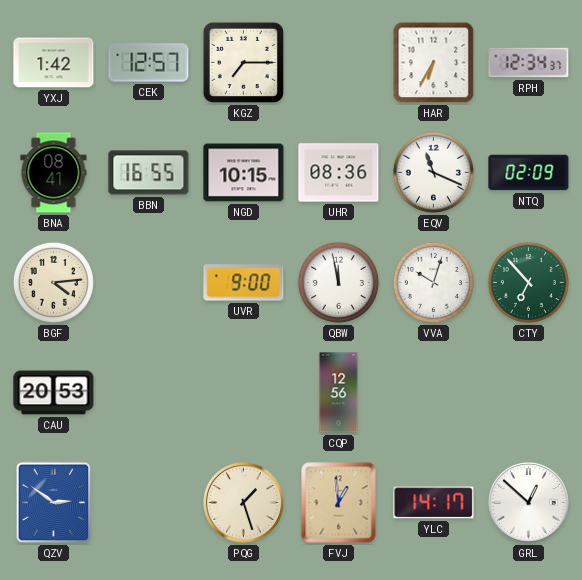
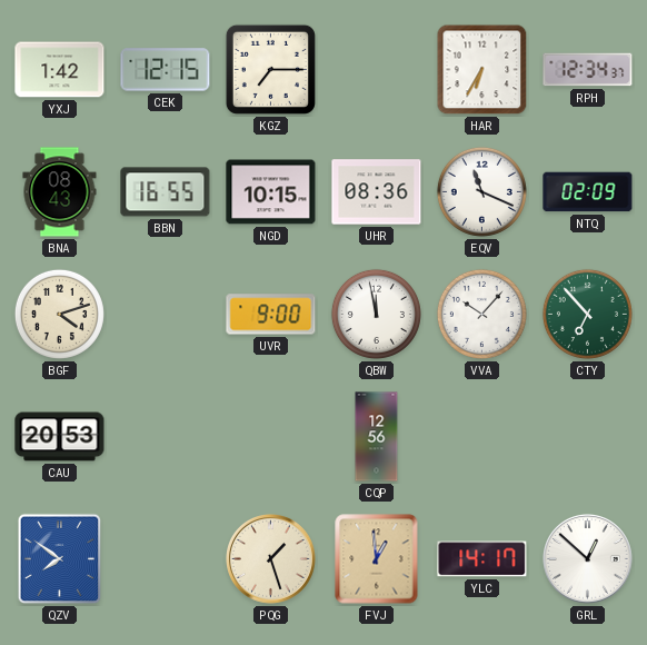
CEK: 12:57 -> 12:15 (166, 70)
BNA: 08:41 -> 08:43 (60, 192)
BGF: 4:14 -> 4:12 (59, 314)
VVA: 10:03 -> 10:07 (481, 314)
QZV: 2:51 -> 7:51 (60, 559)
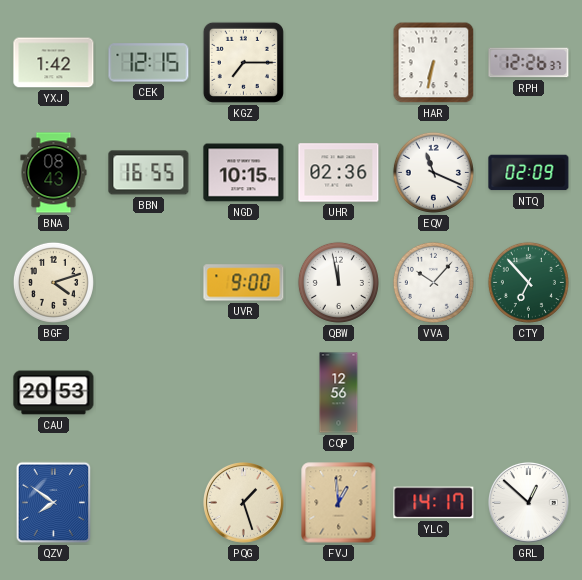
HAR: 6:35 -> 6:32 (434, 63)
RPH: 12:34 -> 12:26 (529, 63)
UHR: 08:36 -> 02:36 (339, 173)
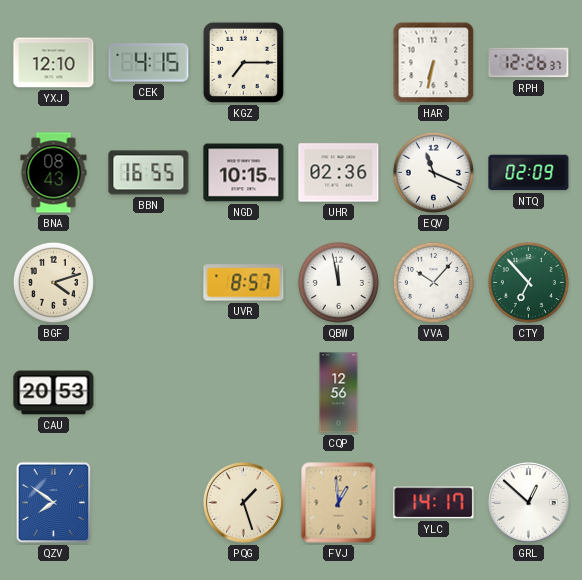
YXJ: 1:42 -> 12:10 (54, 63)
CEK: 12:15 -> 4:15 (149, 63)
UVR: 9:00 -> 8:57 (244, 283)
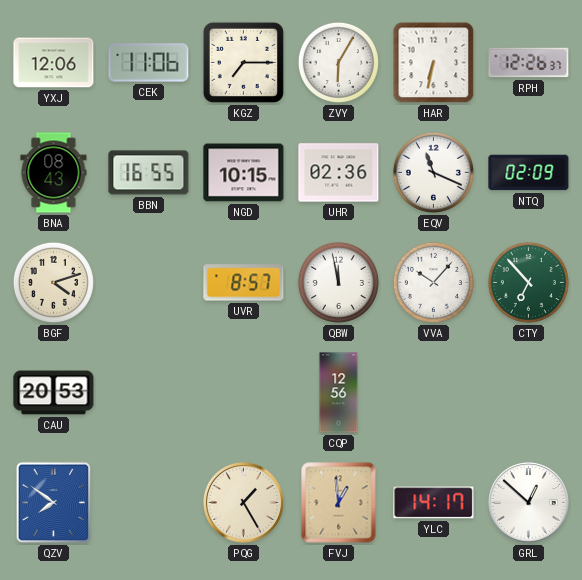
YXJ: 12:10 -> 12:06 (54, 63)
CEK: 4:15 -> 11:06 (149, 63)
ZVY: none -> 6:05 (338, 62)
PQG: 1:27 -> 1:25 (244, 503)
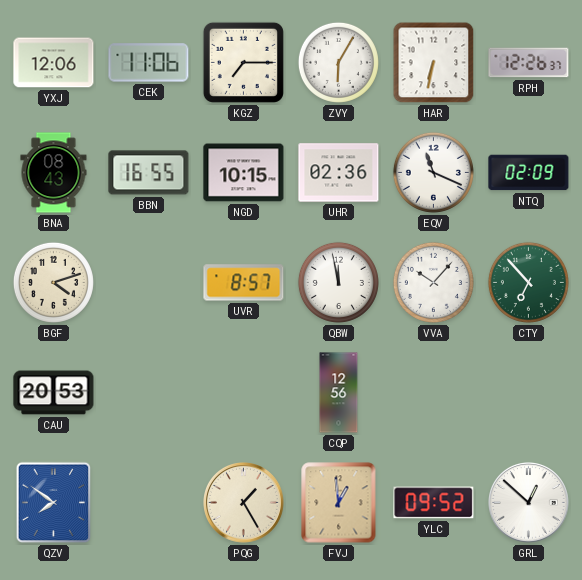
YLC: 14:17 -> 09:52 (434, 503)
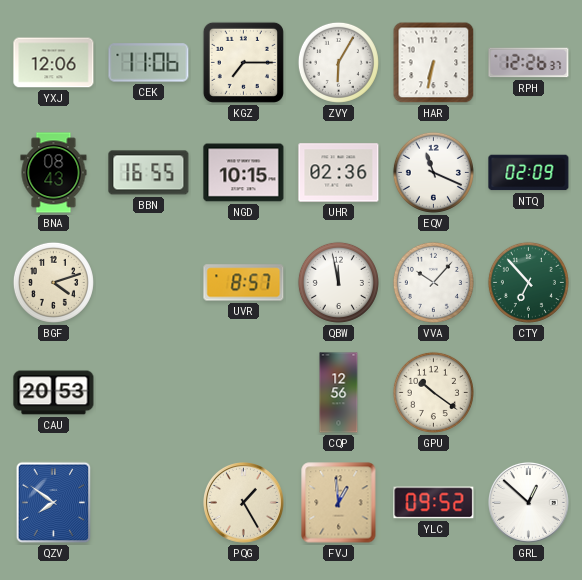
GPU: none -> 10:21 (433, 392)
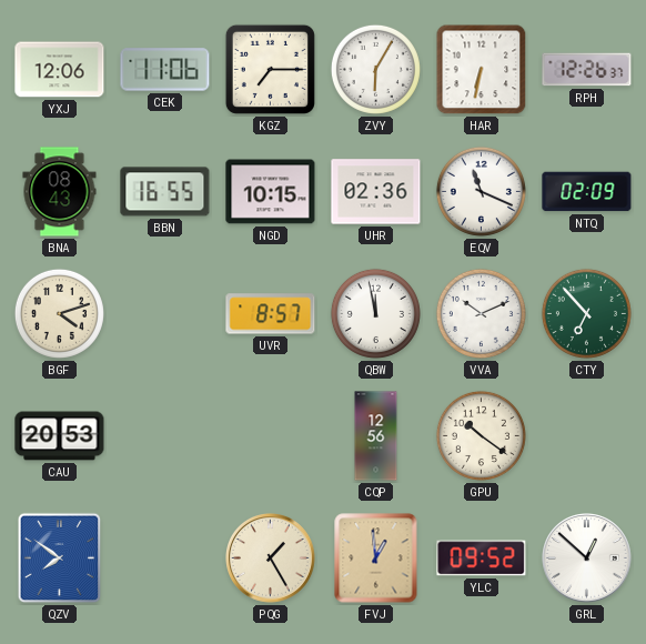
VVA: 10:07 -> 10:11 (481, 313)
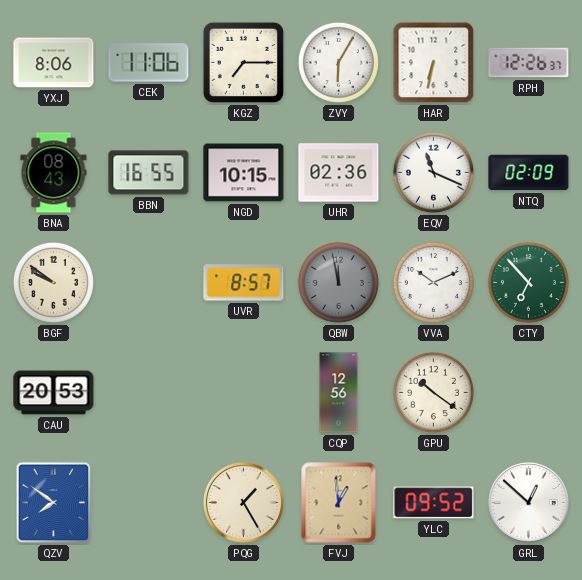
YXJ: 12:06 -> 8:06 (54, 63)
BGF: 4:12 -> 9:51 (53, 282)
QBW dial: white -> grey (338, 282)
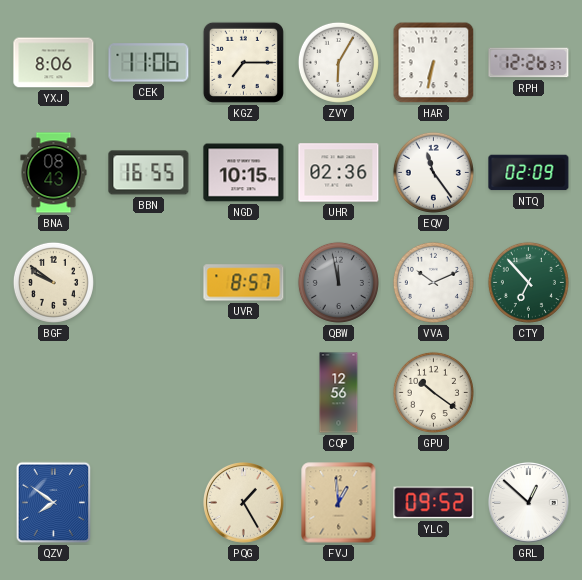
EQV: 11:19 -> 11:24 (433, 172)
CAU: 20:53 -> none (54, 393)
